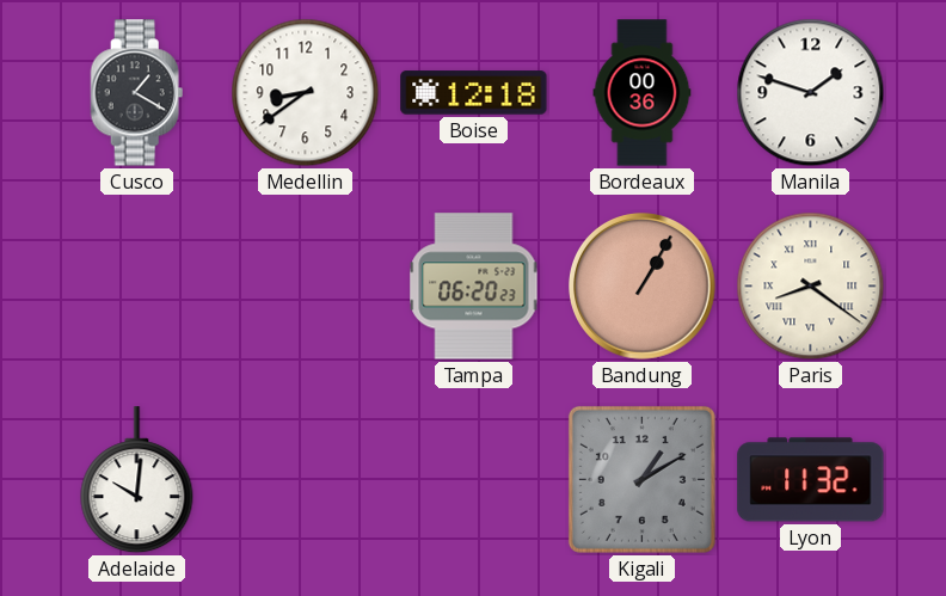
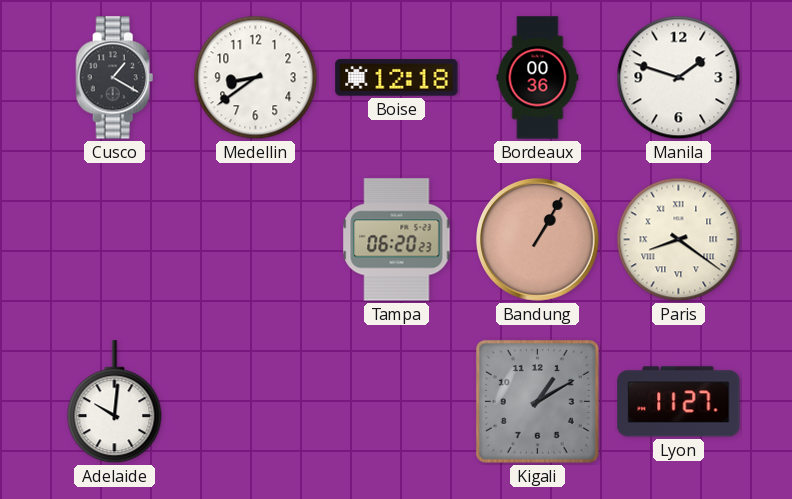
Lyon: 11:32 -> 11:27 (679, 402)
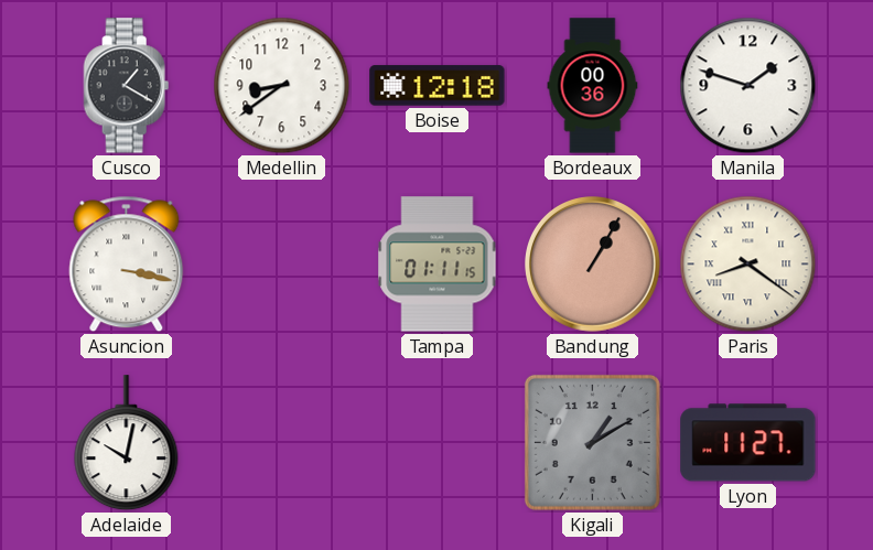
Asuncion: none -> 3:17 (127, 265)
Tampa: 06:20 -> 01:11 (438, 265)
Adelaide: 10:01 -> 10:02 (127, 443)
